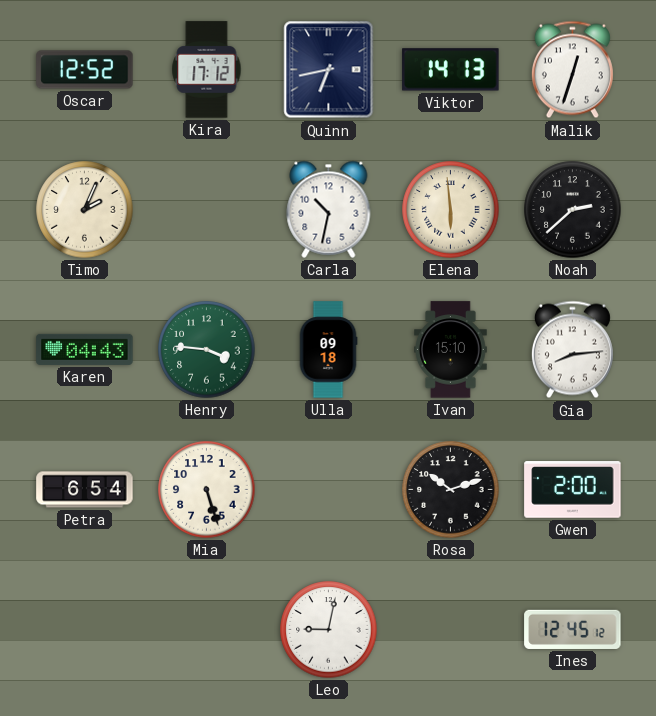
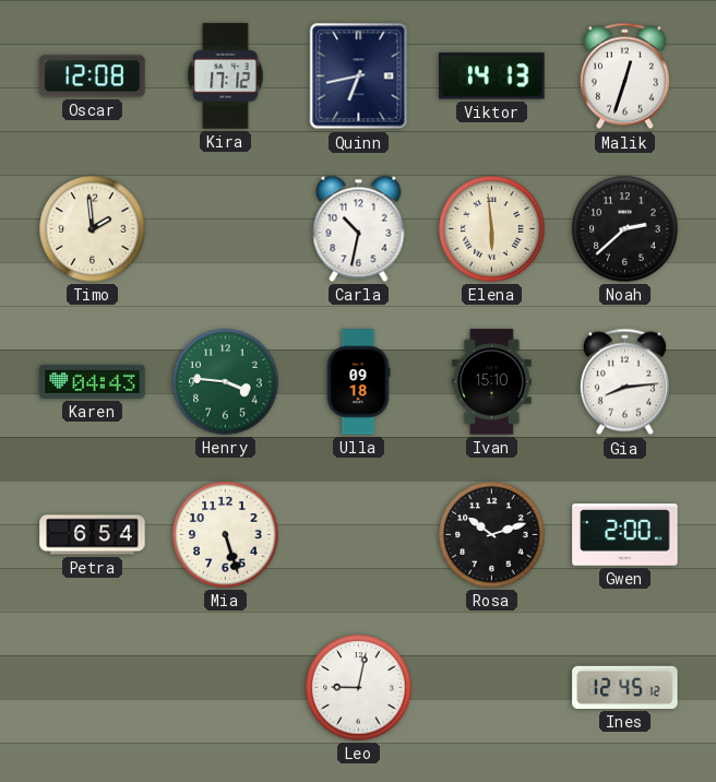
Oscar: 12:52 -> 12:08 (93, 76)
Timo: 2:04 -> 1:59 (93, 229)
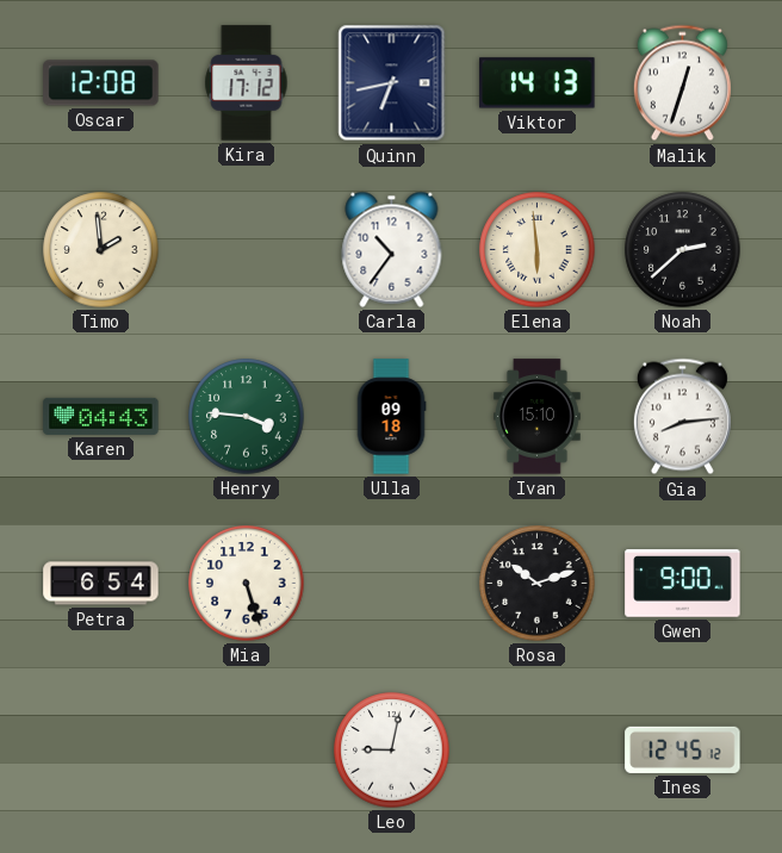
Carla: 10:32 -> 10:36 (392, 249)
Gwen: 2:00 -> 9:00 (683, 584)
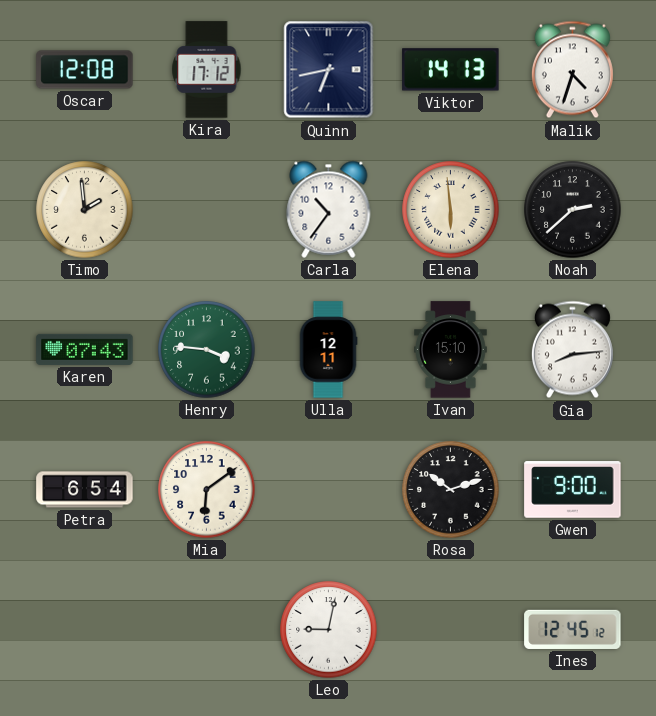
Malik: 12:33 -> 4:33 (572, 70)
Karen: 04:43 -> 07:43 (85, 349)
Ulla: 09:18 -> 12:11 (328, 350)
Mia: 5:27 -> 6:09 (207, 490)
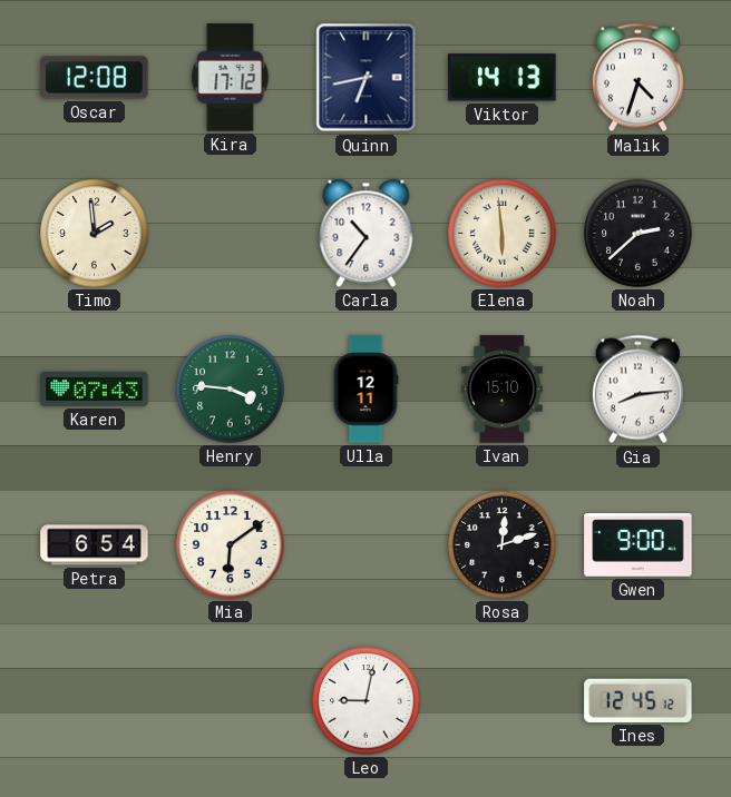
Rosa: 10:12 -> 12:12 (503, 545)
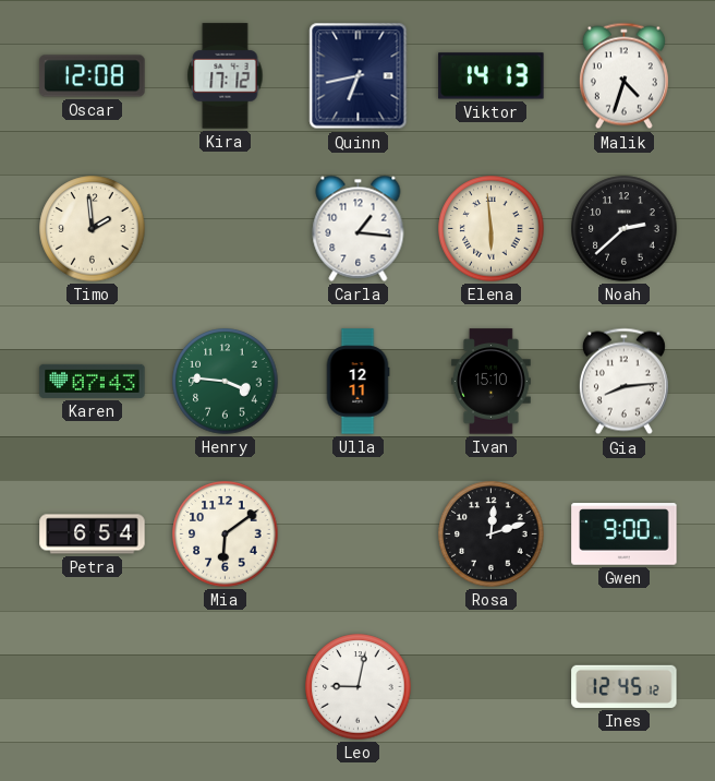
Carla: 10:36 -> 1:16 (359, 228)
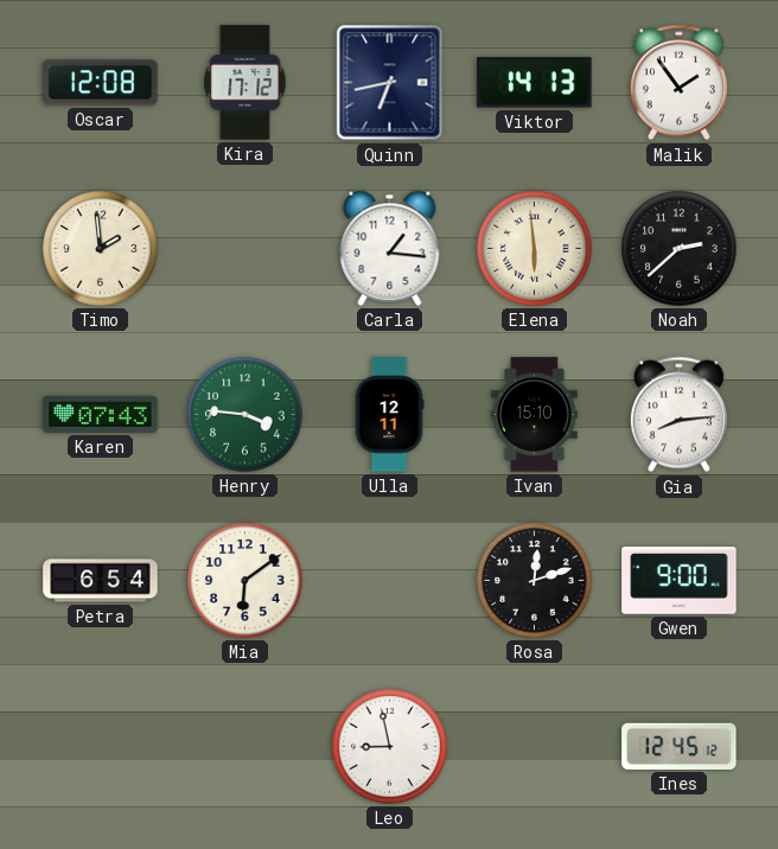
Malik: 4:33 -> 1:54 (678, 83)
Leo: 9:02 -> 8:58 (390, 747)
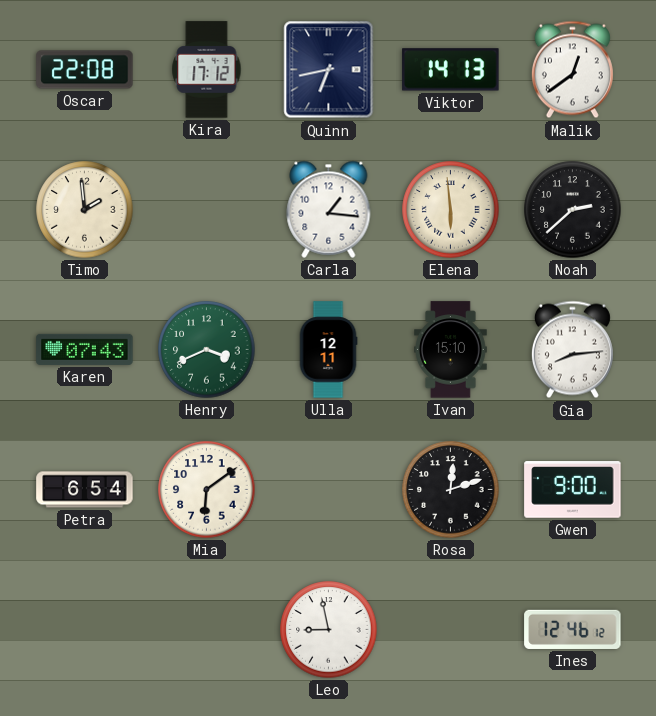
Oscar: 12:08 -> 22:08 (85, 70)
Malik: 1:54 -> 12:39 (572, 70)
Henry: 3:46 -> 3:41 (207, 350)
Ines: 12:45 -> 12:46 (573, 629)
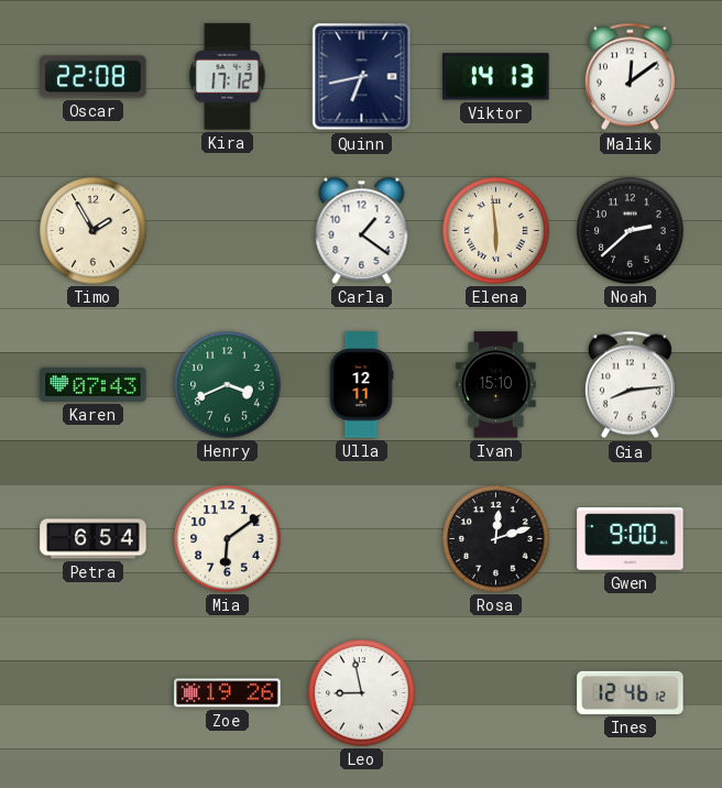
Malik: 12:39 -> 12:09 (630, 77)
Timo: 1:59 -> 1:55 (94, 231)
Carla: 1:16 -> 1:21 (362, 230)
Zoe: none -> 19:26 (228, 693)
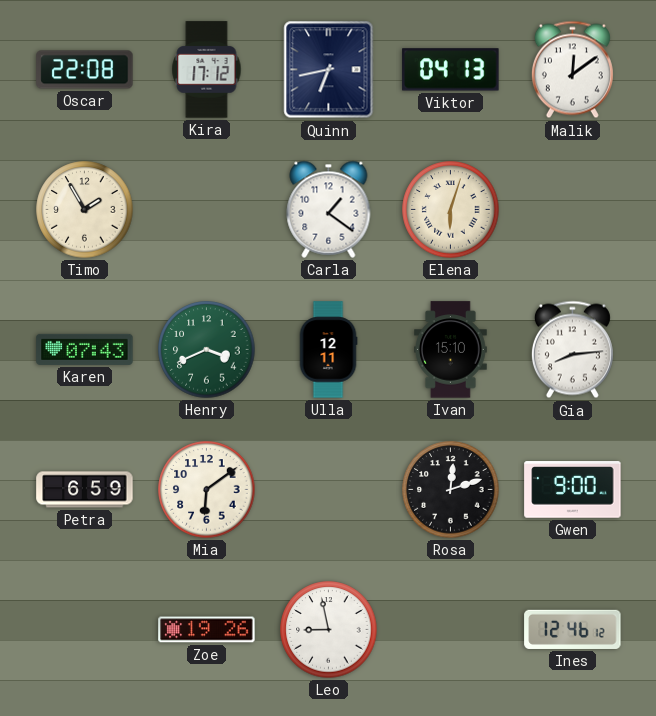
Viktor: 14:13 -> 04:13 (451, 70)
Elena: 5:59 -> 6:03 (451, 210)
Noah: 2:38 -> none (631, 231)
Petra: 6:54 -> 6:59 (85, 490)
